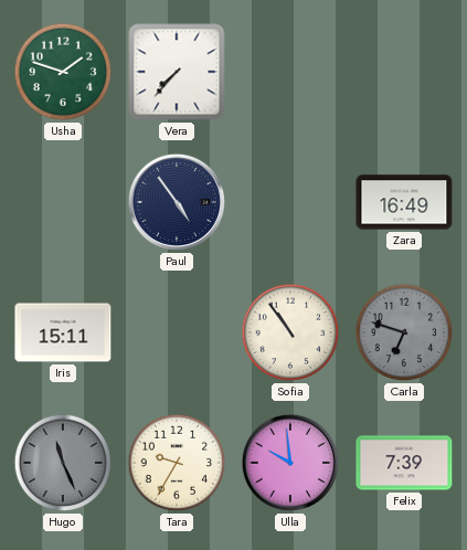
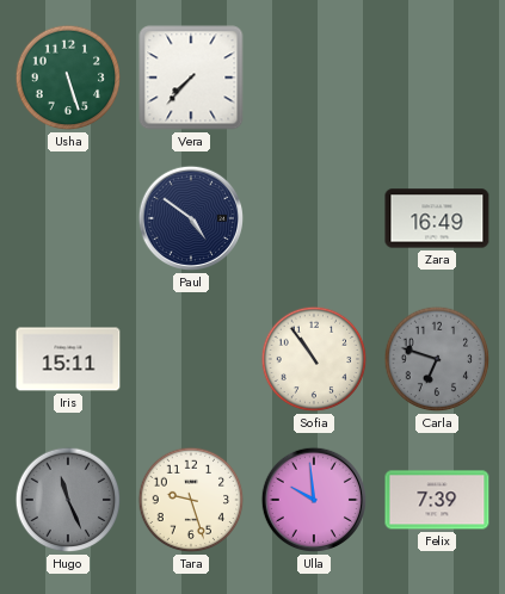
Usha: 1:48 -> 5:27 (68, 78)
Paul: 4:54 -> 4:51 (191, 218)
Tara: 9:35 -> 9:27 (191, 500)
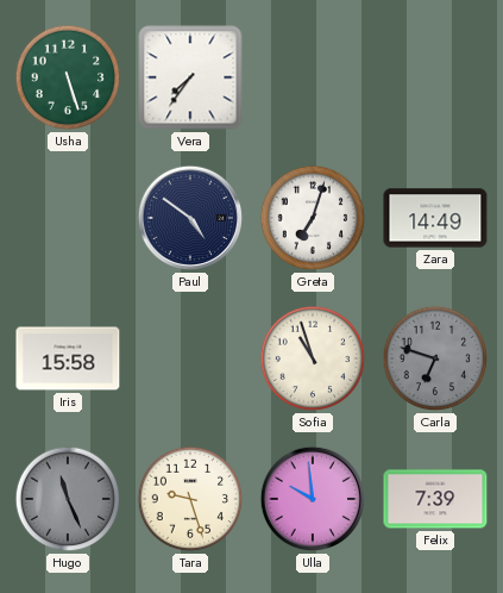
Vera: 7:37 -> 7:36 (190, 77)
Greta: none -> 7:03 (313, 218)
Zara: 16:49 -> 14:49 (435, 218)
Iris: 15:11 -> 15:58 (68, 358)
Sofia: 10:54 -> 10:57 (313, 358)
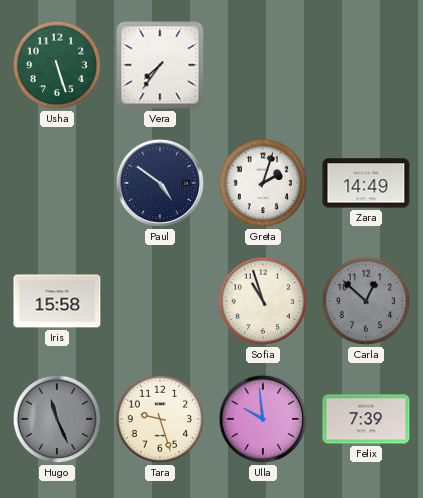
Greta: 7:03 -> 2:03 (263, 183)
Carla: 6:48 -> 12:52 (366, 301)
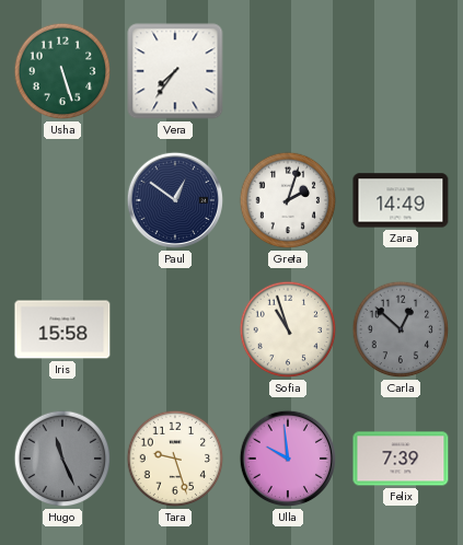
Paul: 4:51 -> 12:51 (175, 200)
